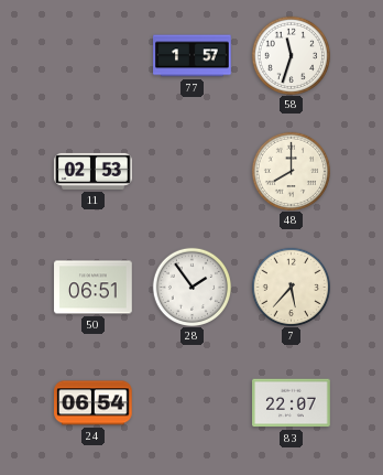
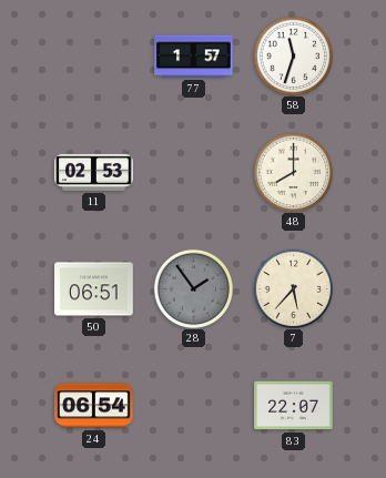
28 dial: white -> grey (193, 288)
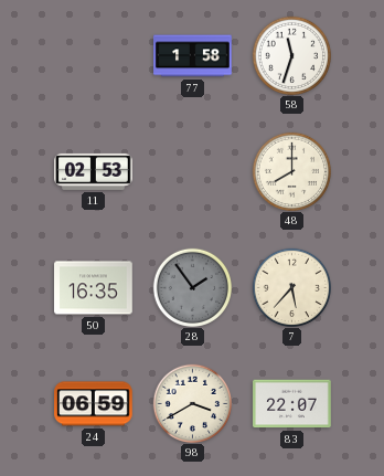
77: 1:57 -> 1:58 (193, 56)
50: 06:51 -> 16:35 (94, 288)
24: 06:54 -> 06:59 (94, 404)
98: none -> 3:40 (192, 403)
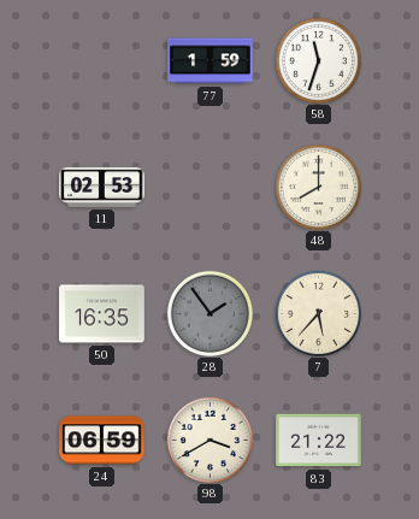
77: 1:58 -> 1:59 (211, 61)
83: 22:07 -> 21:22 (319, 441)
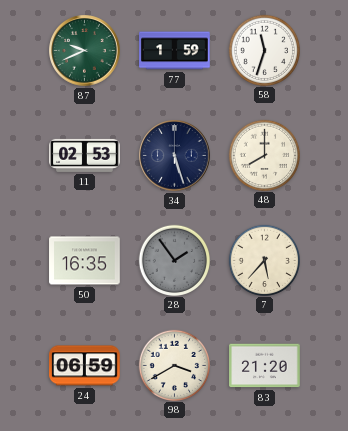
87: none -> 9:41 (85, 51)
34: none -> 5:27 (175, 156)
83: 21:22 -> 21:20 (265, 366)
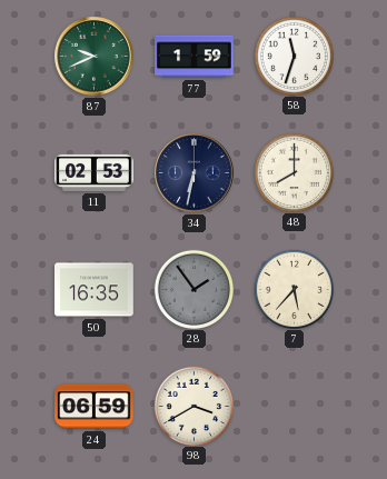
34: 5:27 -> 6:32 (195, 173)
83: 21:20 -> none (265, 366)
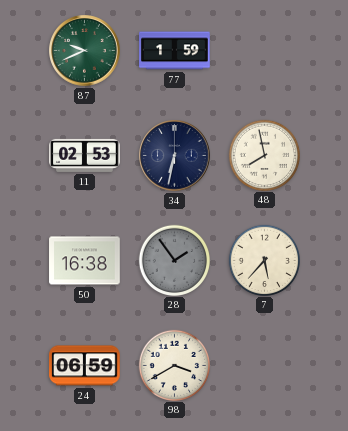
58: 11:33 -> none (294, 56)
48: 8:00 -> 7:58 (264, 155)
50: 16:35 -> 16:38 (85, 261)
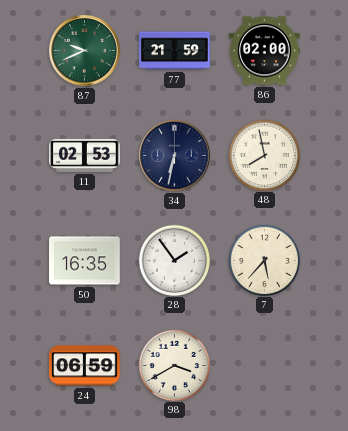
77: 1:59 -> 21:59 (175, 51)
86: none -> 02:00 (265, 51)
50: 16:38 -> 16:35 (85, 261)
28 dial: grey -> white (174, 260)
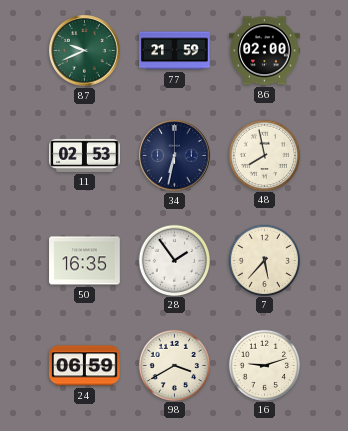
16: none -> 9:12 (264, 365)
